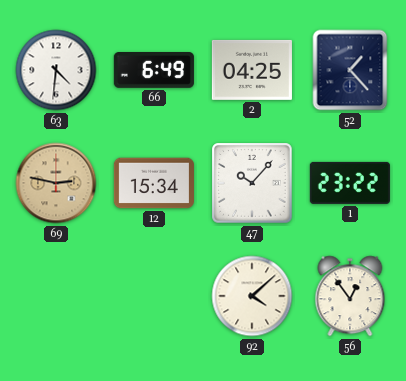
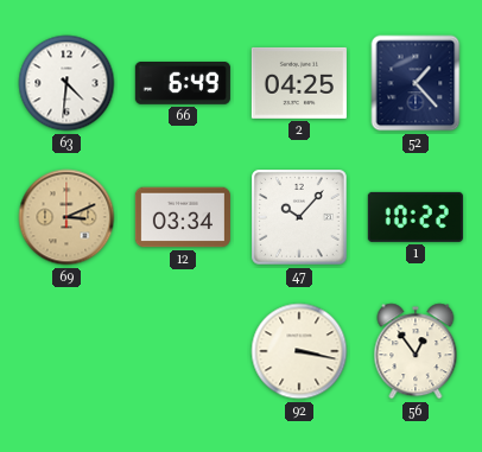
69: 2:47 -> 3:11 (66, 217)
12: 15:34 -> 03:34 (183, 217)
1: 23:22 -> 10:22 (416, 217)
92: 4:08 -> 3:17 (299, 351)
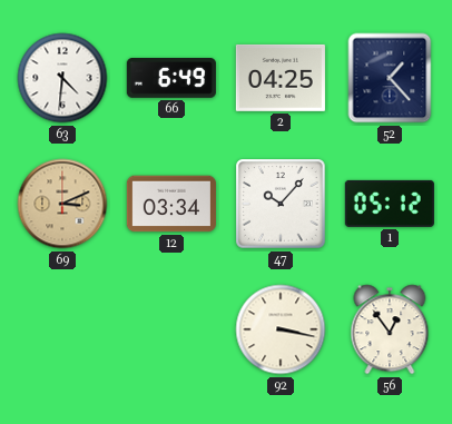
1: 10:22 -> 05:12 (390, 204)
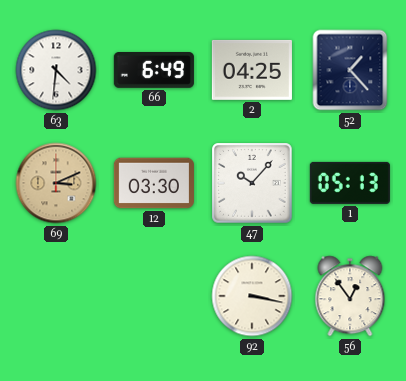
12: 03:34 -> 03:30 (154, 183)
1: 05:12 -> 05:13 (350, 183)
